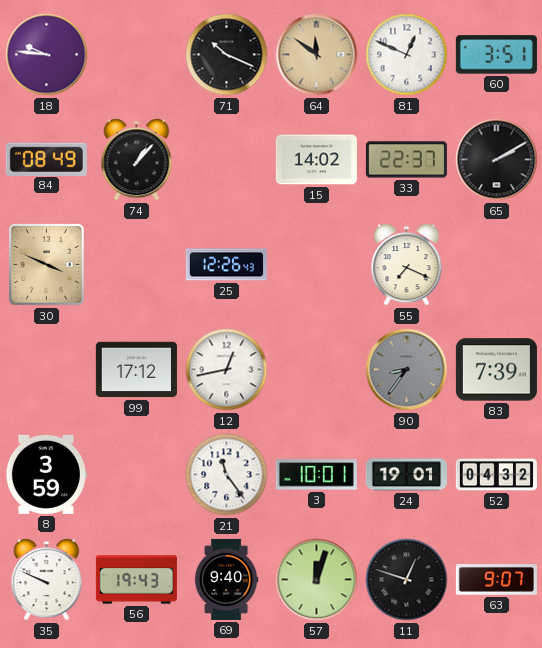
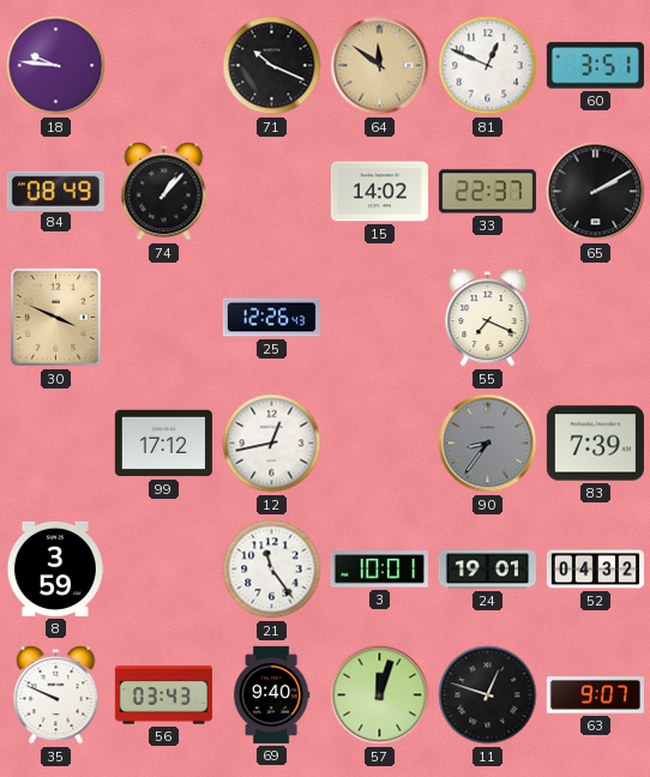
56: 19:43 -> 03:43 (163, 695)
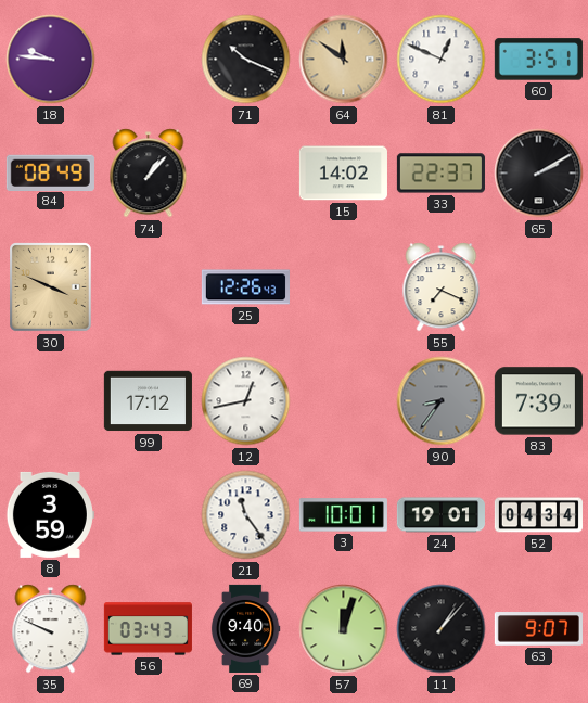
52: 04:32 -> 04:34 (538, 515)
11: 12:48 -> 1:07 (442, 629)
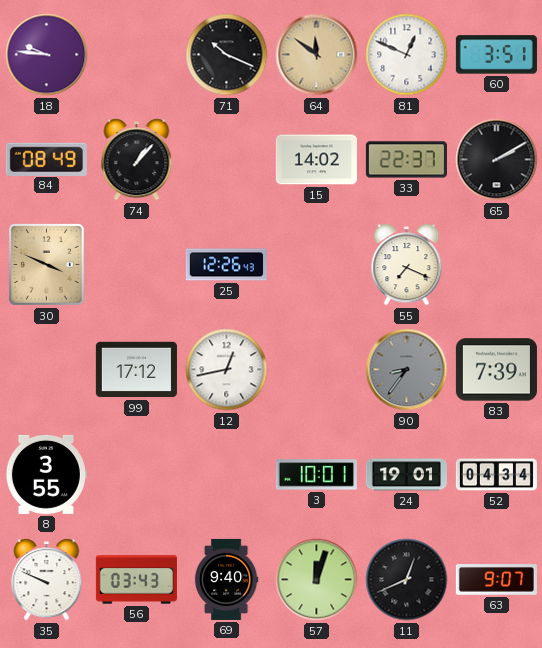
8: 3:59 -> 3:55 (46, 474)
21: 11:24 -> none (246, 515)
11: 1:07 -> 12:41 (407, 580)
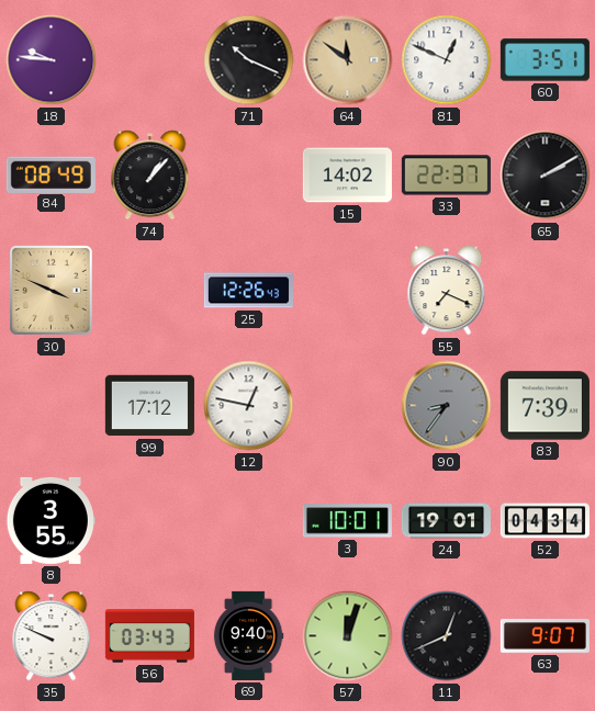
12: 12:43 -> 12:47 (249, 406)
